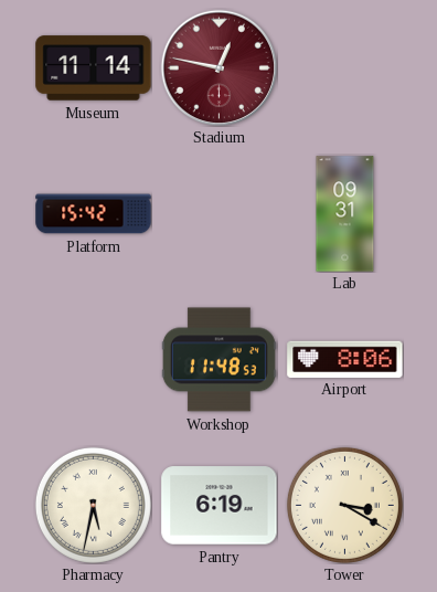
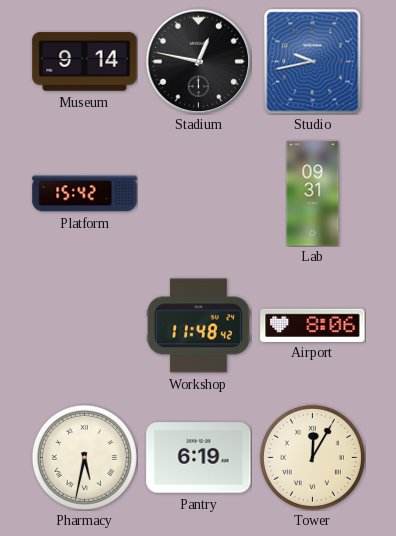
Museum: 11:14 -> 9:14 (85, 62)
Stadium dial: burgundy -> black (198, 61)
Studio: none -> 9:43 (313, 61)
Workshop: 11:48:53 -> 11:48:42 (198, 326)
Tower: 3:20 -> 12:05 (312, 457)
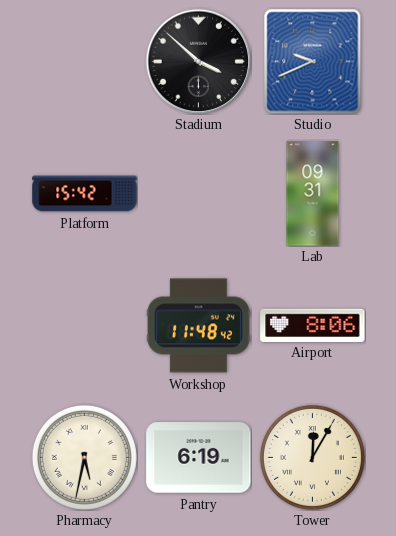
Museum: 9:14 -> none (85, 62)
Stadium: 12:47 -> 3:52 (198, 61)
Studio: 9:43 -> 9:41 (313, 61)
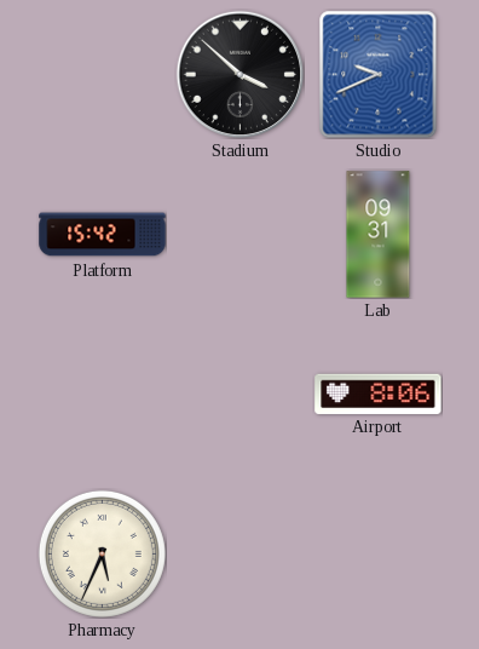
Workshop: 11:48 -> none (198, 326)
Pharmacy: 5:32 -> 5:34 (102, 553)
Pantry: 6:19 -> none (199, 458)
Tower: 12:05 -> none (312, 457)
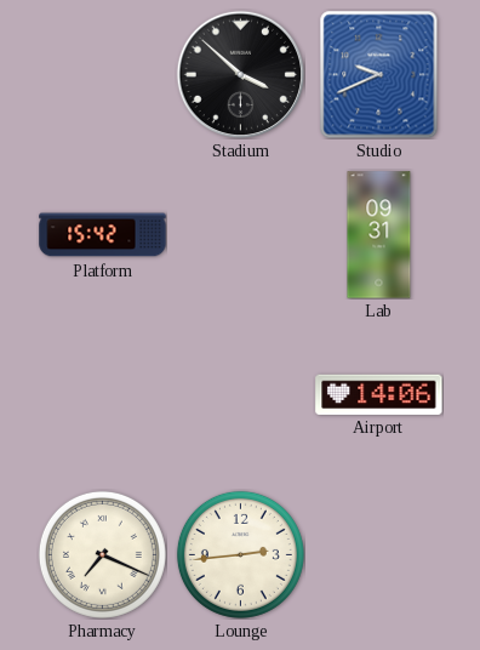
Airport: 8:06 -> 14:06 (379, 394)
Pharmacy: 5:34 -> 7:19 (102, 554)
Lounge: none -> 2:44 (240, 554)
